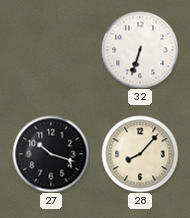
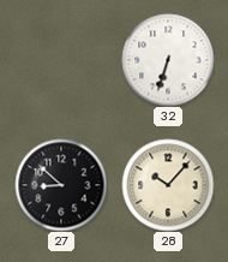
27: 10:18 -> 8:52 (61, 185)
28: 8:07 -> 10:07 (168, 185)
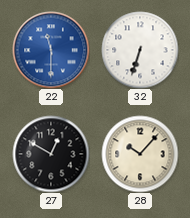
22: none -> 11:30 (51, 50)
27: 8:52 -> 12:50 (51, 154)
